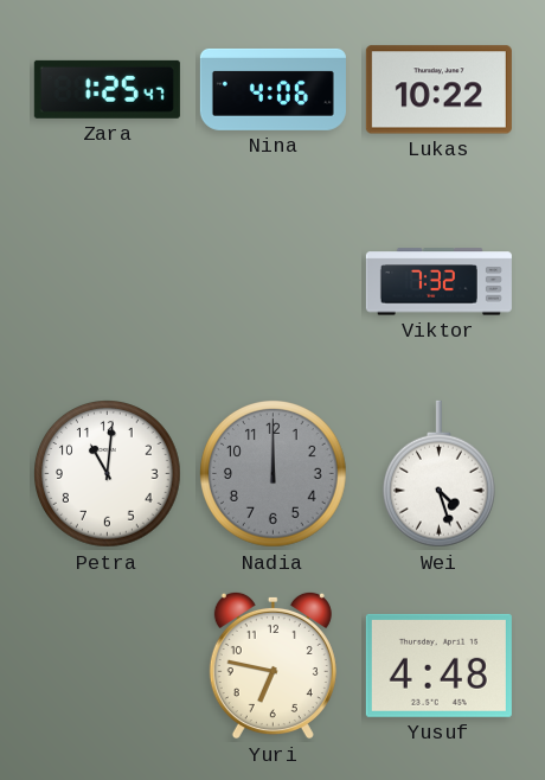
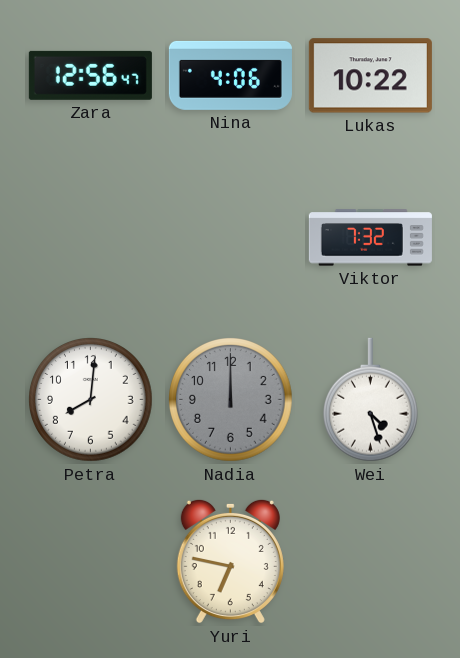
Zara: 1:25 -> 12:56 (90, 75)
Petra: 11:01 -> 8:01 (91, 400)
Yusuf: 4:48 -> none (438, 665)
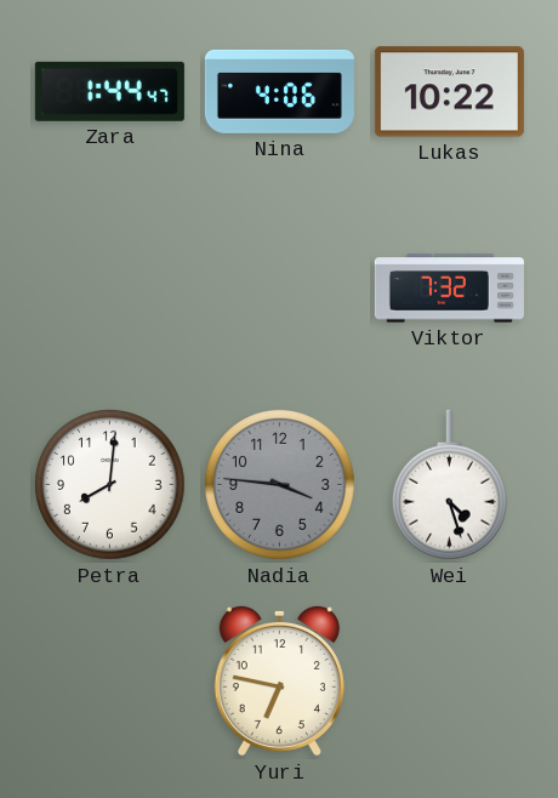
Zara: 12:56 -> 1:44 (109, 91)
Nadia: 12:00 -> 3:46 (280, 485)
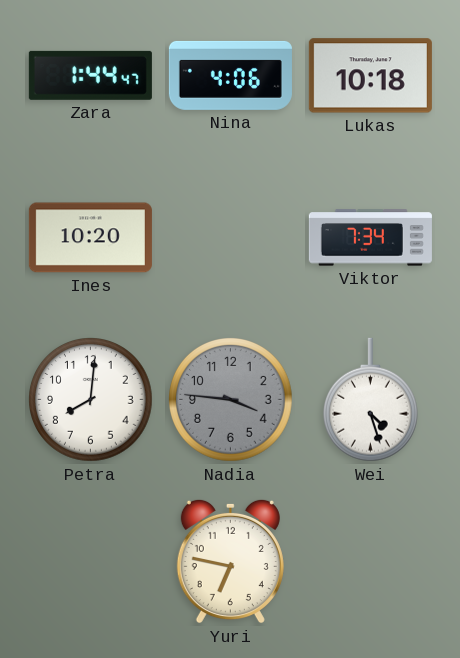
Lukas: 10:22 -> 10:18 (370, 76)
Ines: none -> 10:20 (90, 238)
Viktor: 7:32 -> 7:34 (370, 238)
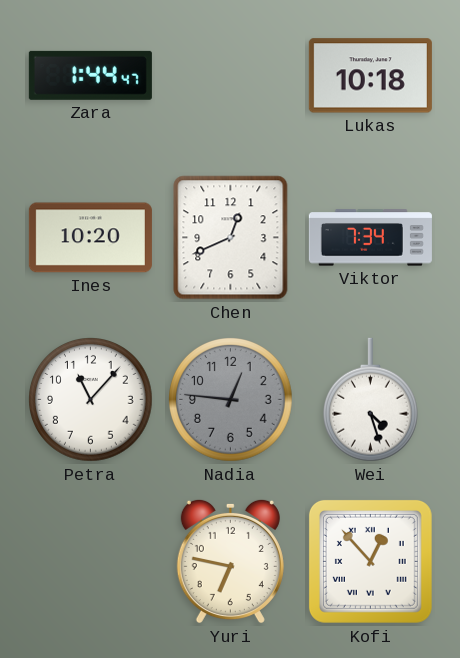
Nina: 4:06 -> none (230, 75)
Chen: none -> 12:41 (231, 238)
Petra: 8:01 -> 11:07 (91, 400)
Nadia: 3:46 -> 12:46 (231, 400)
Kofi: none -> 12:53 (370, 561)
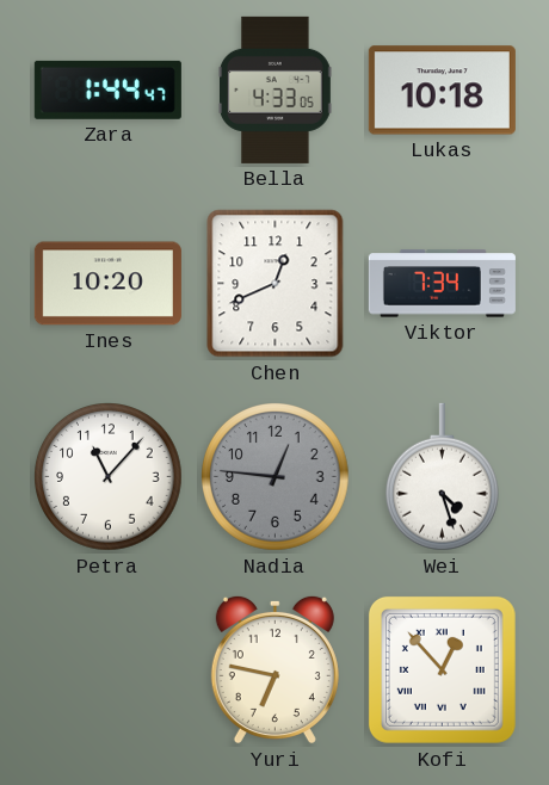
Bella: none -> 4:33 (274, 89)
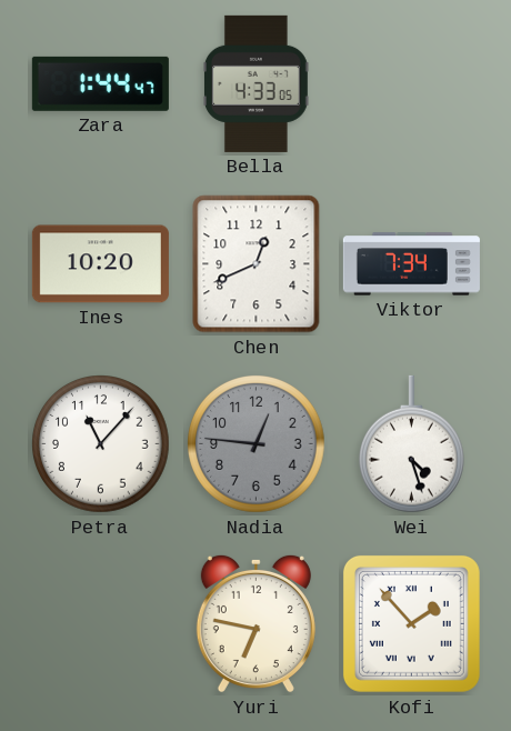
Lukas: 10:18 -> none (442, 91)
Kofi: 12:53 -> 1:53 (411, 623)
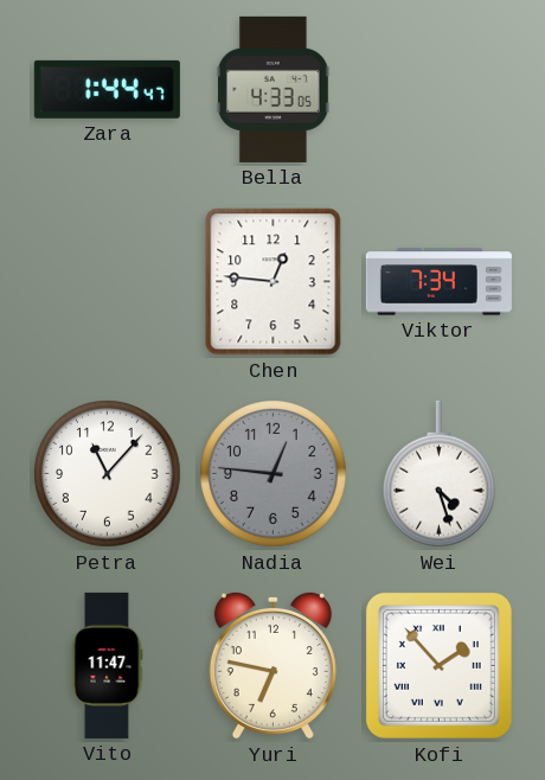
Ines: 10:20 -> none (100, 264)
Chen: 12:41 -> 12:46 (274, 282)
Vito: none -> 11:47 (107, 665)
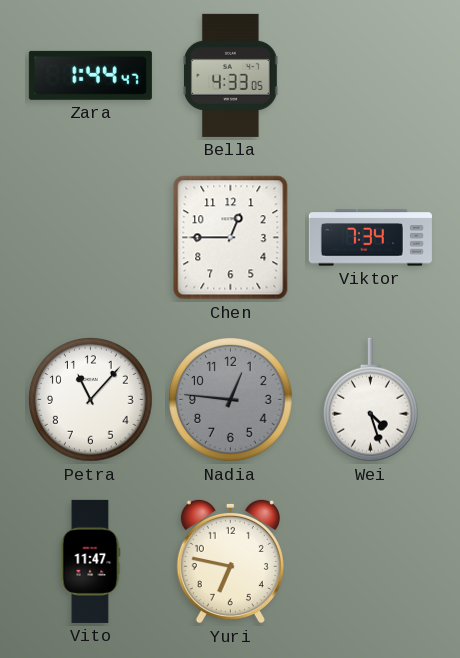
Chen: 12:46 -> 12:45 (231, 238)
Kofi: 1:53 -> none (438, 665)
